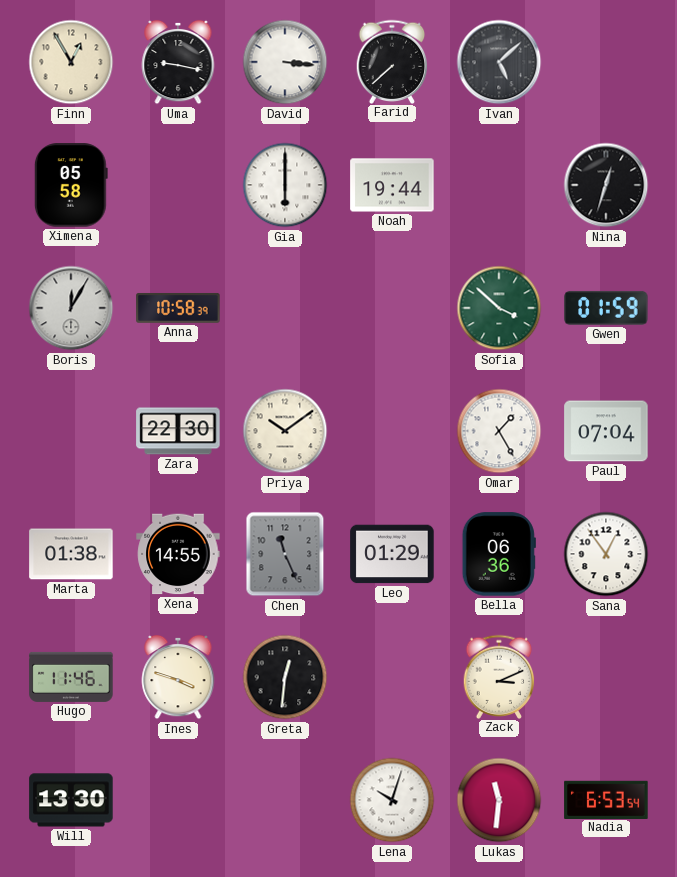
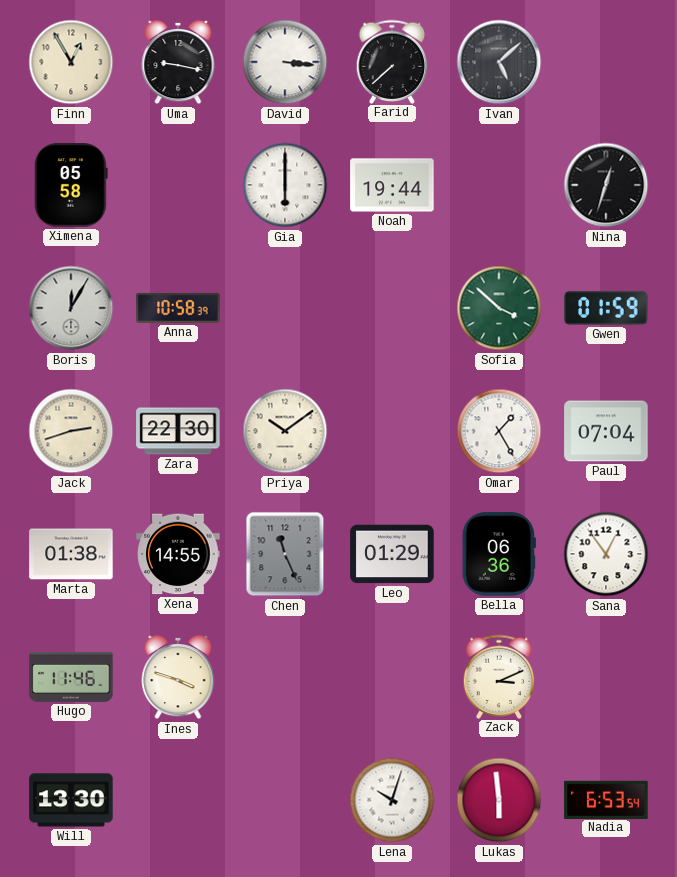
Jack: none -> 2:42 (71, 431)
Greta: 12:31 -> none (285, 677)
Lukas: 11:31 -> 5:59 (499, 800)
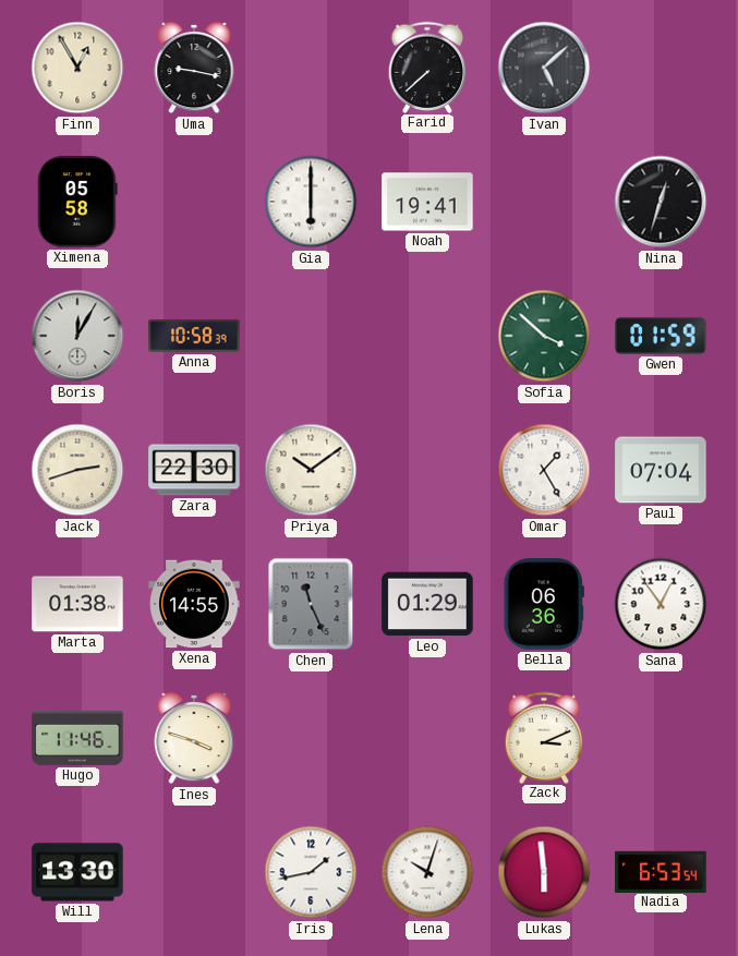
David: 3:16 -> none (285, 62)
Noah: 19:44 -> 19:41 (427, 202)
Iris: none -> 1:43 (311, 872)
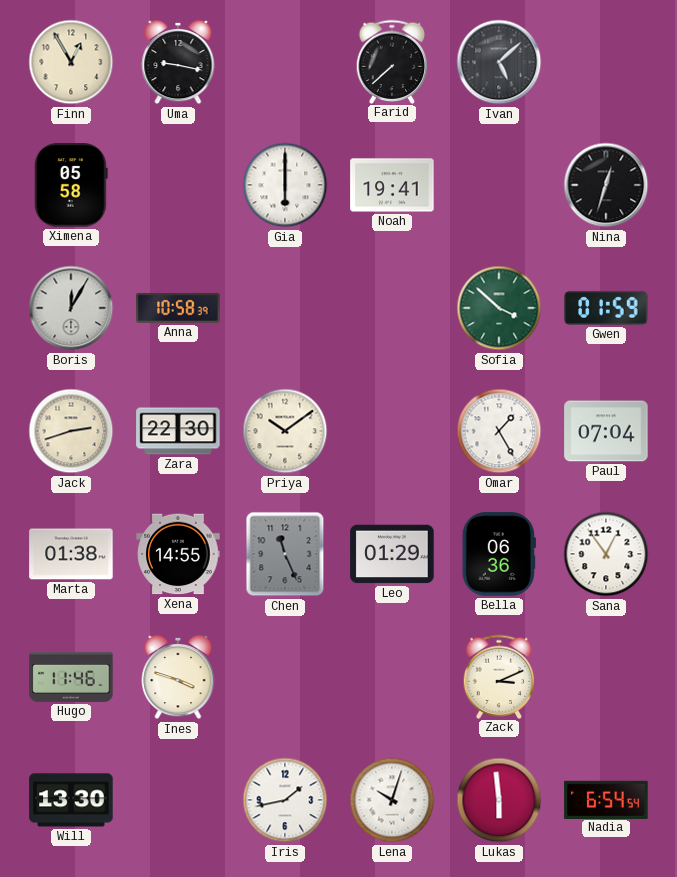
Nadia: 6:53 -> 6:54 (606, 799)
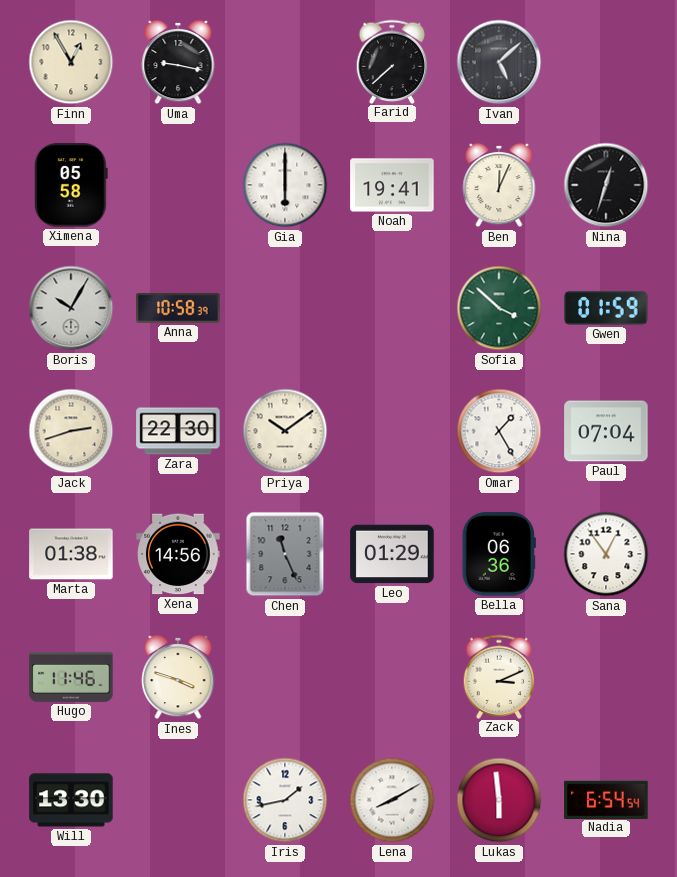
Ben: none -> 12:04 (499, 185)
Boris: 12:05 -> 10:05 (71, 308)
Xena: 14:55 -> 14:56 (178, 554)
Lena: 10:03 -> 8:10 (392, 800)
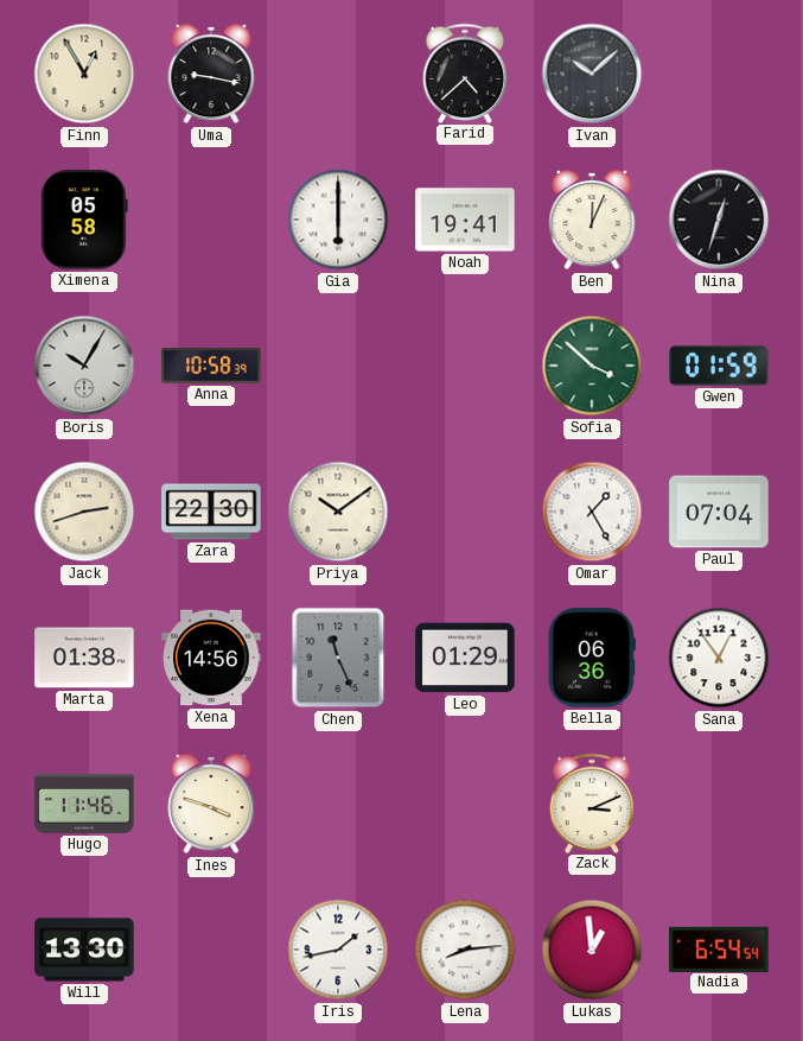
Farid: 7:38 -> 4:38 (465, 72)
Ivan: 5:08 -> 10:08 (592, 74)
Lena: 8:10 -> 8:14 (465, 950)
Lukas: 5:59 -> 12:59 (592, 950)
